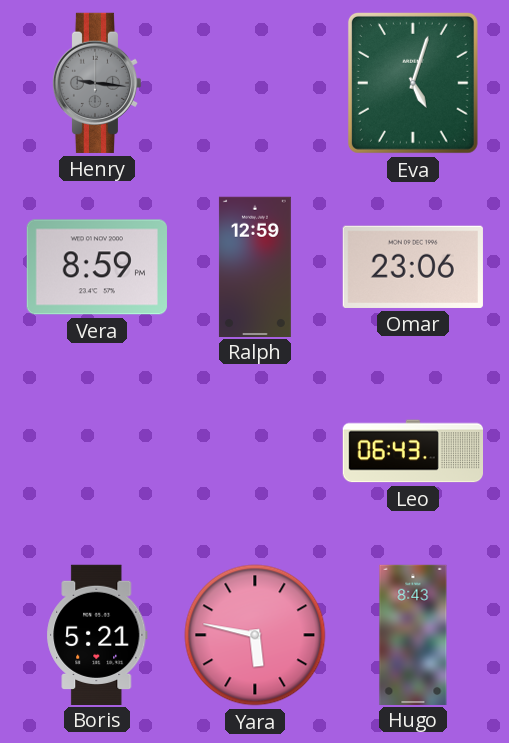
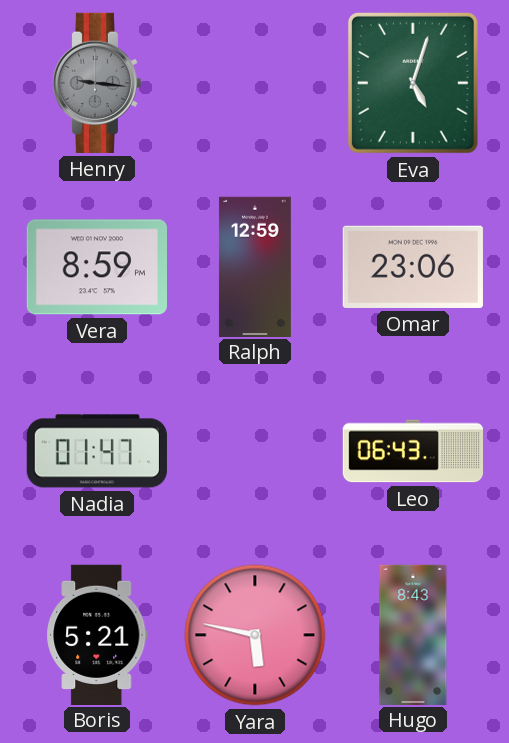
Nadia: none -> 01:47 (97, 451)
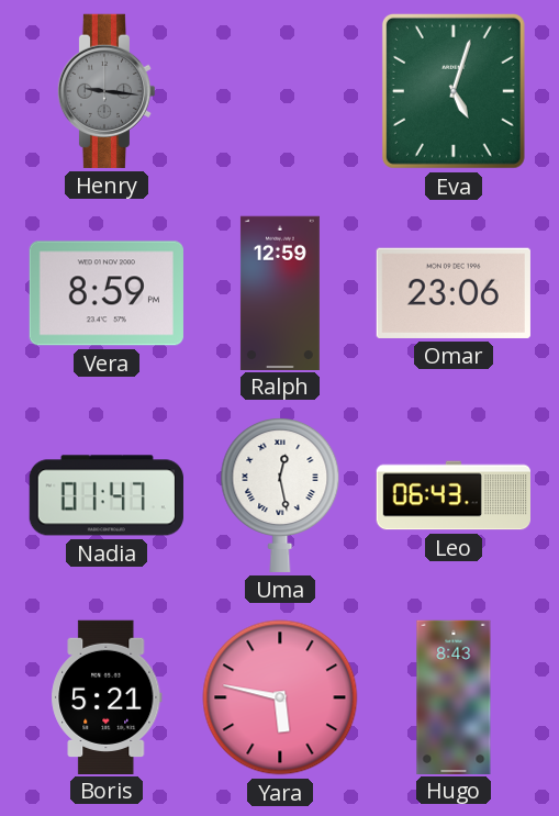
Uma: none -> 12:28 (280, 495)
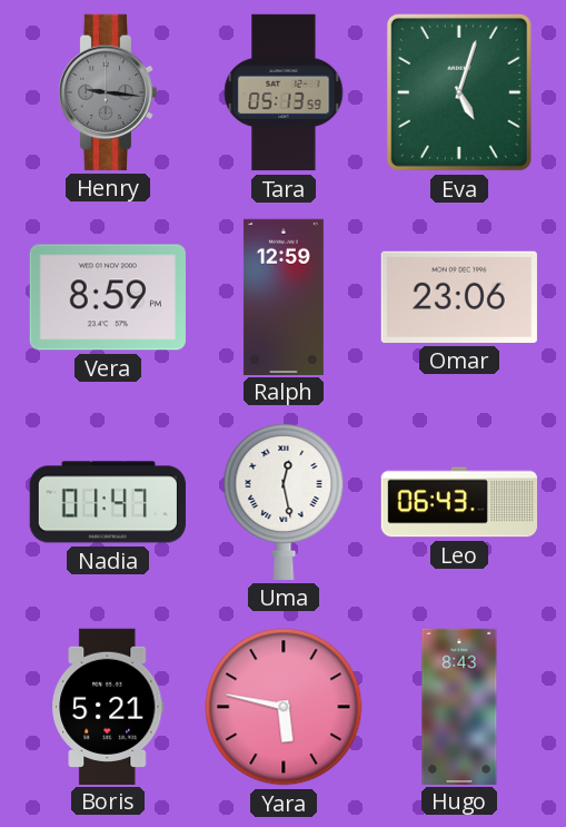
Tara: none -> 05:13 (284, 92)
